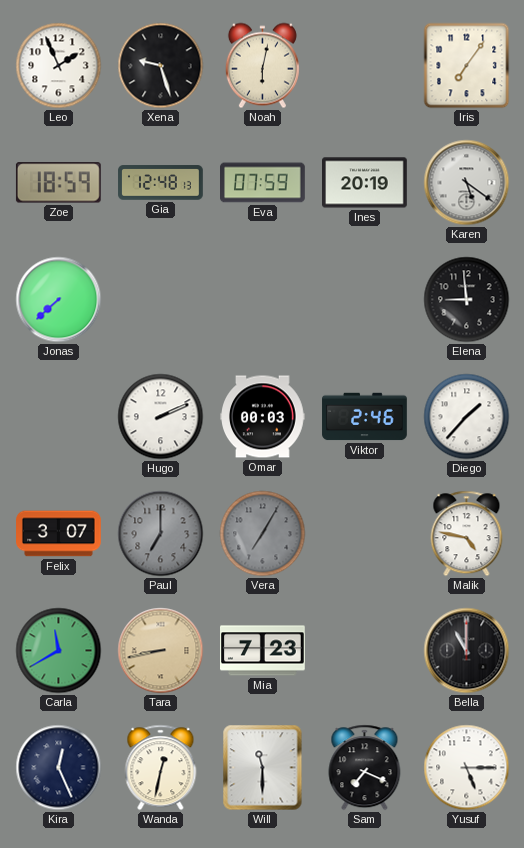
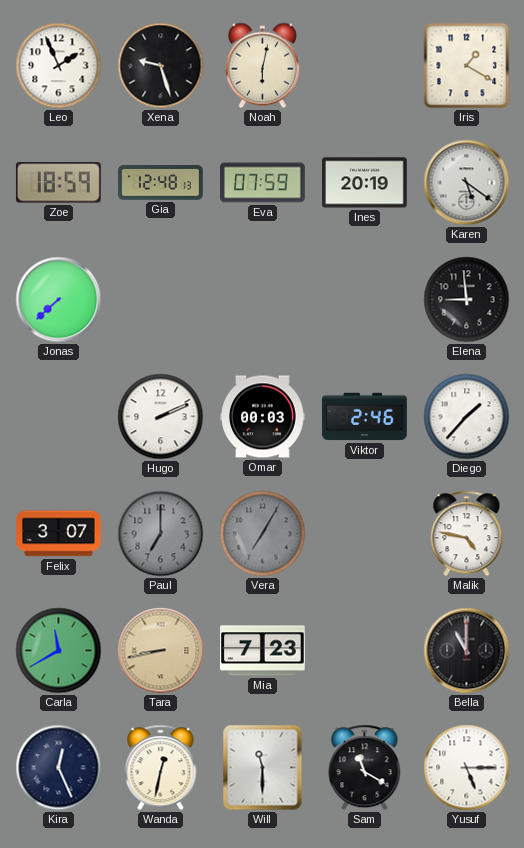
Iris: 7:06 -> 1:20 (467, 66)
Sam: 7:19 -> 11:20 (365, 768)
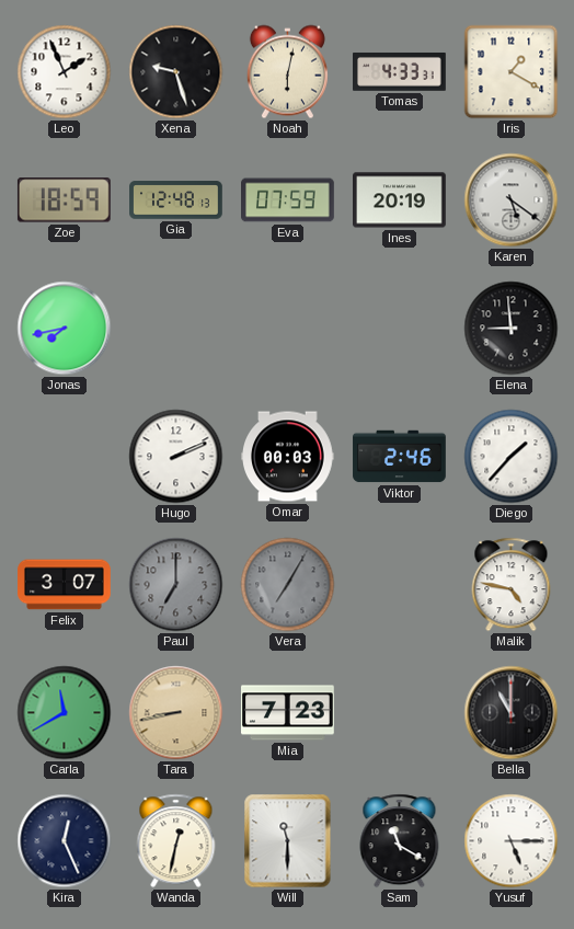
Tomas: none -> 4:33 (400, 72)
Jonas: 7:38 -> 7:43 (65, 329)
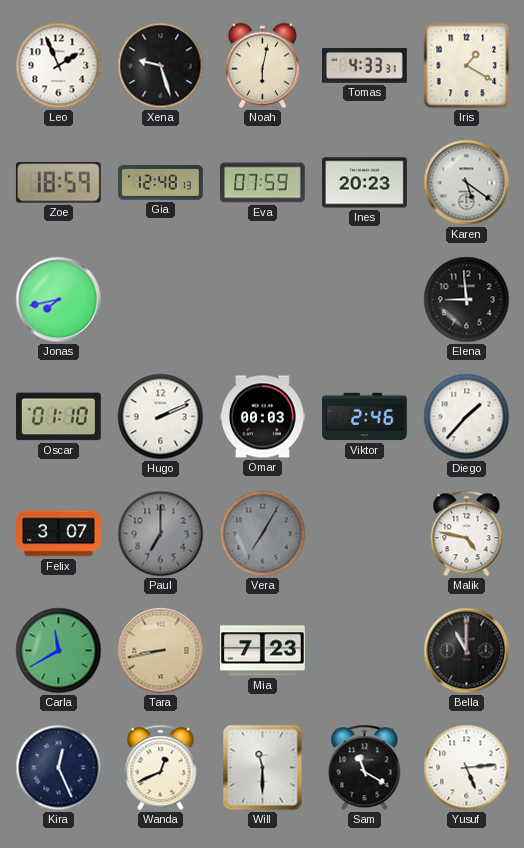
Ines: 20:19 -> 20:23 (365, 183)
Oscar: none -> 01:10 (59, 417)
Wanda: 12:32 -> 12:41 (161, 768)
Yusuf: 5:15 -> 5:14 (467, 768)
